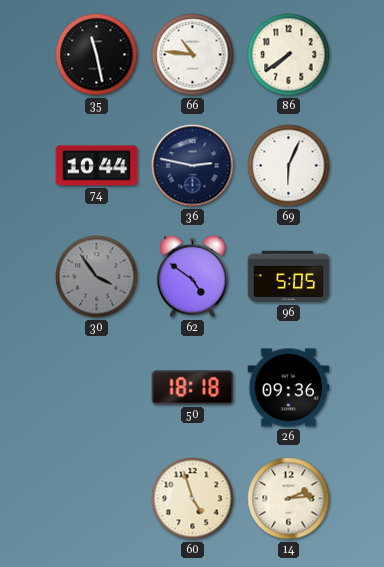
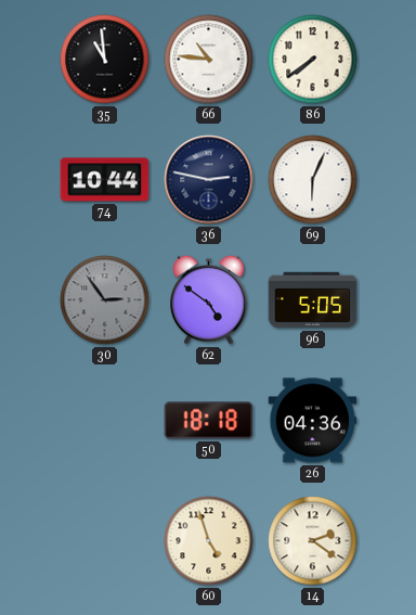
35: 11:28 -> 10:59 (105, 60)
30: 3:54 -> 2:54 (105, 300)
26: 09:36 -> 04:36 (313, 421)
14: 2:14 -> 2:21 (313, 541)
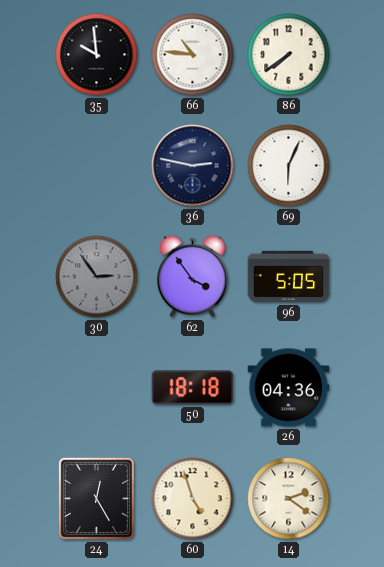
35: 10:59 -> 9:59 (97, 55)
74: 10:44 -> none (105, 180)
62: 4:51 -> 3:54 (193, 276)
24: none -> 12:25 (96, 498)
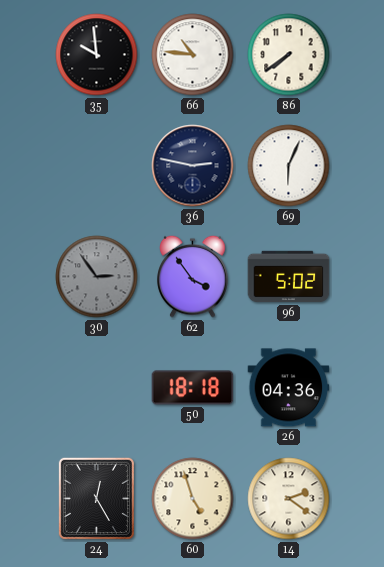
96: 5:05 -> 5:02 (289, 277)
